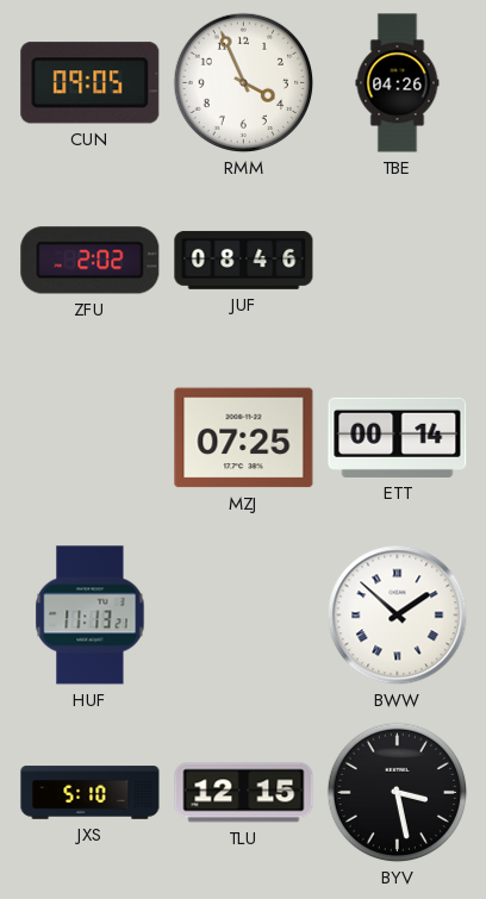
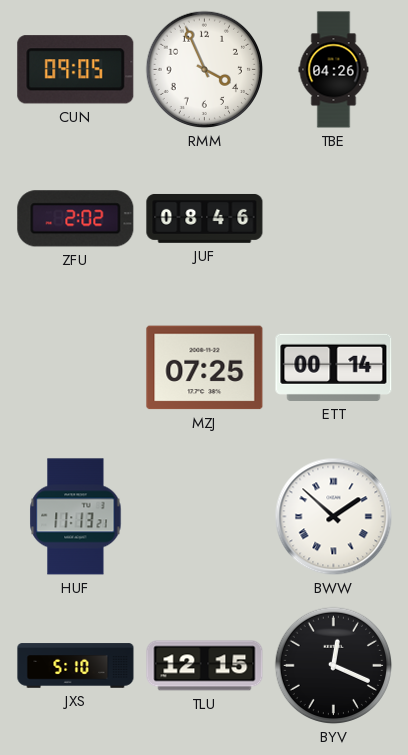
BYV: 3:28 -> 12:19 (334, 666)
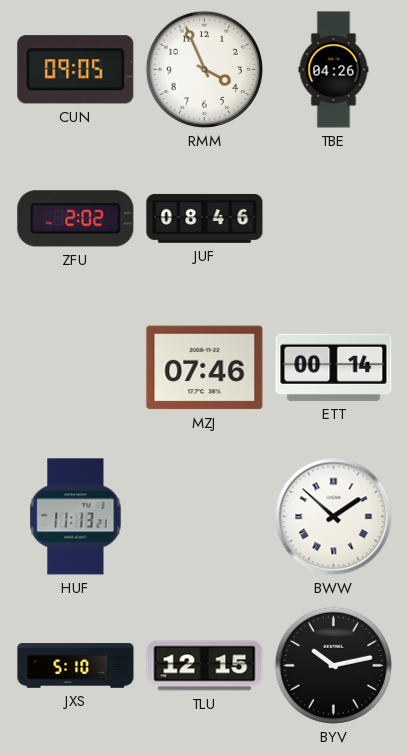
MZJ: 07:25 -> 07:46 (205, 368)
BYV: 12:19 -> 10:13 (334, 666)
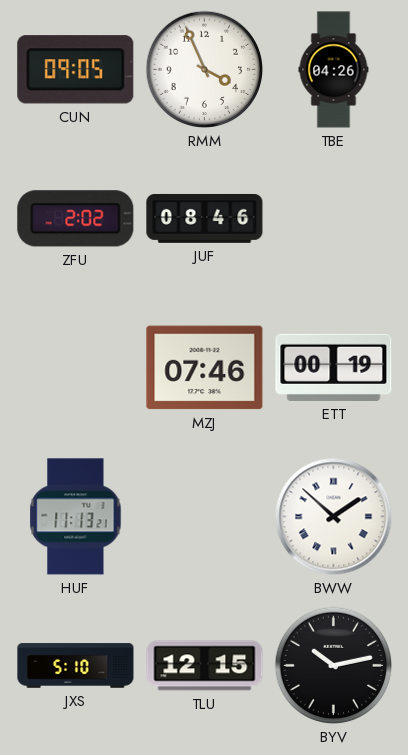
ETT: 00:14 -> 00:19 (334, 367)
